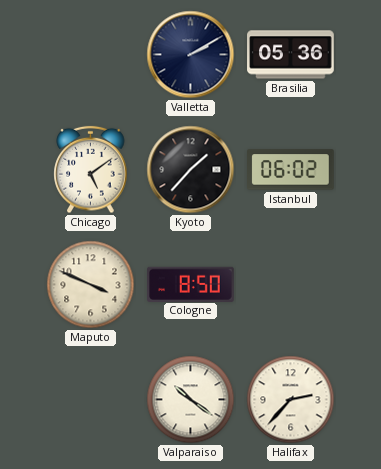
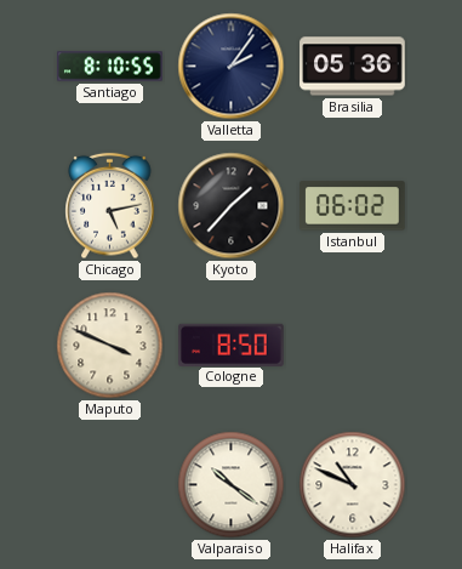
Santiago: none -> 8:10 (110, 67)
Valletta: 2:10 -> 2:06 (232, 67)
Chicago: 5:09 -> 5:13 (110, 206)
Halifax: 2:37 -> 10:49 (353, 485)
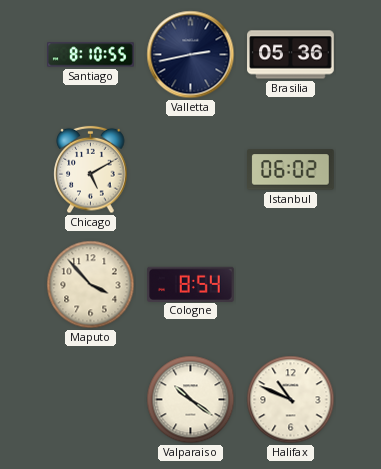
Valletta: 2:06 -> 2:43 (191, 55)
Chicago: 5:13 -> 5:10 (91, 170)
Kyoto: 1:37 -> none (232, 206)
Maputo: 3:49 -> 3:53 (91, 285)
Cologne: 8:50 -> 8:54 (191, 284)
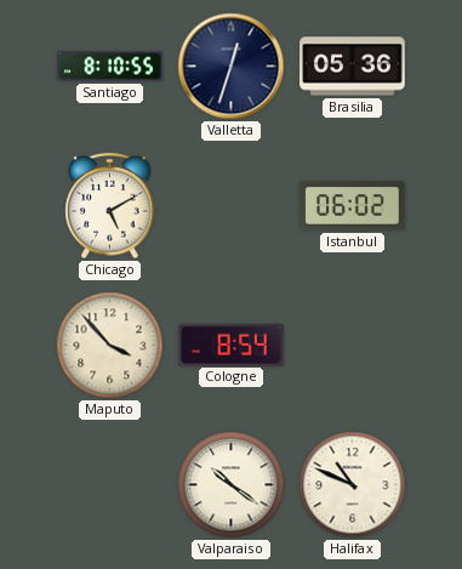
Valletta: 2:43 -> 12:33 (232, 67)
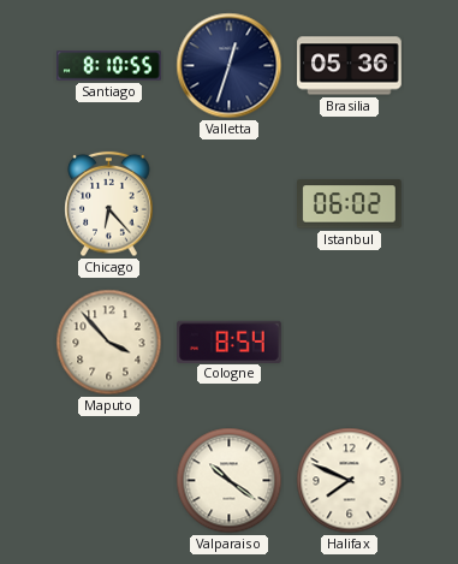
Chicago: 5:10 -> 6:23 (109, 204)
Halifax: 10:49 -> 7:49 (350, 481)
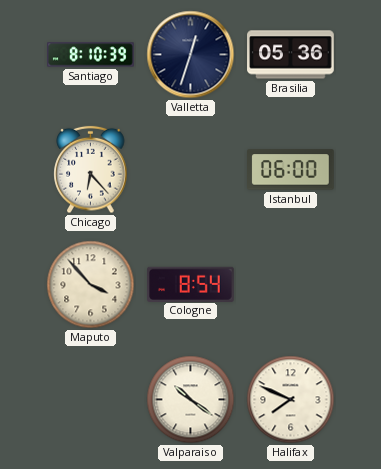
Santiago: 8:10:55 -> 8:10:39 (91, 55)
Istanbul: 06:02 -> 06:00 (291, 170)
